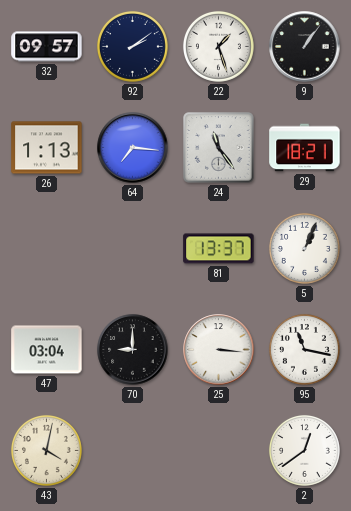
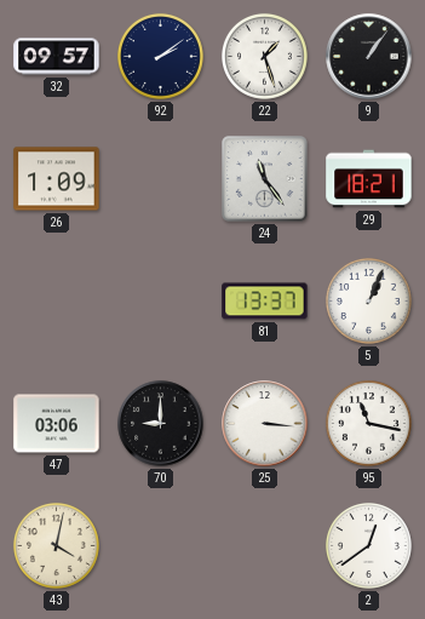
26: 1:13 -> 1:09 (57, 179)
64: 7:16 -> none (133, 148)
47: 03:04 -> 03:06 (57, 424)
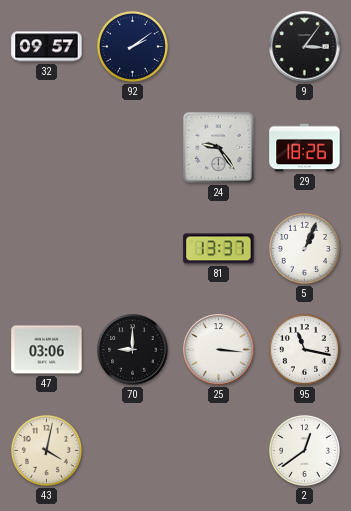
22: 1:27 -> none (264, 56)
9: 1:06 -> 3:06 (305, 47)
26: 1:09 -> none (57, 179)
24: 11:24 -> 9:24 (219, 148)
29: 18:21 -> 18:26 (305, 148)
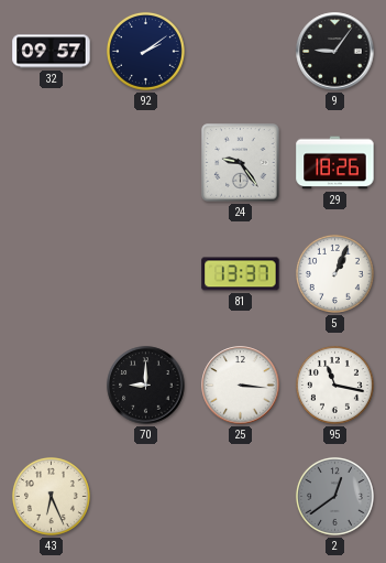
9: 3:06 -> 9:06 (335, 52)
47: 03:06 -> none (47, 350)
43: 4:02 -> 6:26 (51, 496)
2 dial: white -> grey (334, 496)
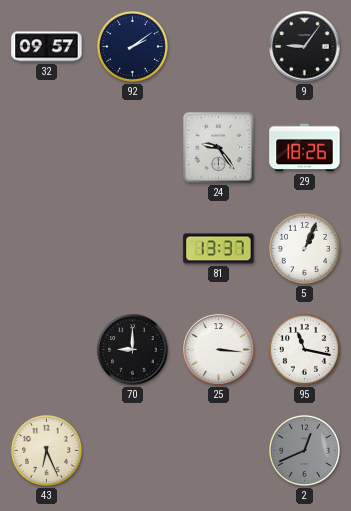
2: 12:39 -> 12:41 (304, 450)
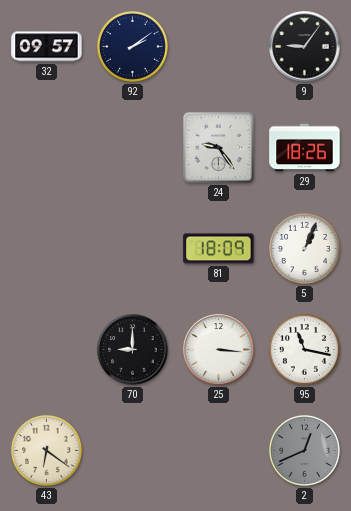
81: 13:37 -> 18:09 (219, 249)
43: 6:26 -> 6:21 (46, 450)
